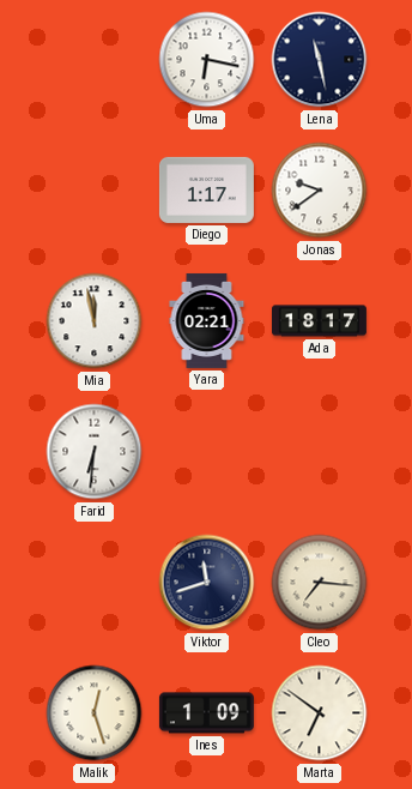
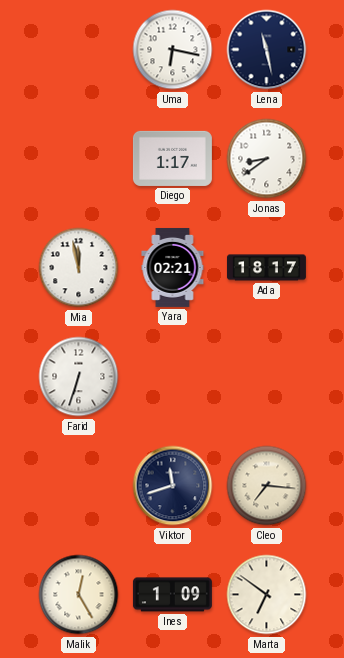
Jonas: 9:39 -> 8:39 (267, 159)
Farid: 6:31 -> 6:33 (79, 377)
Malik: 12:27 -> 12:25 (79, 595)
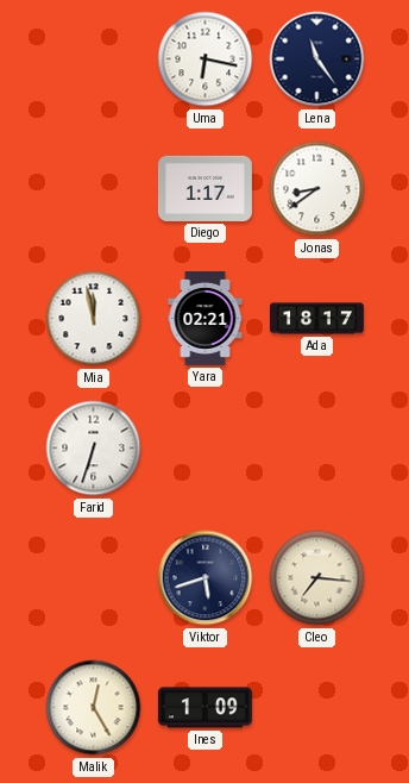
Lena: 11:28 -> 11:24 (317, 59)
Viktor: 11:42 -> 5:42 (206, 578)
Marta: 6:51 -> none (267, 595)
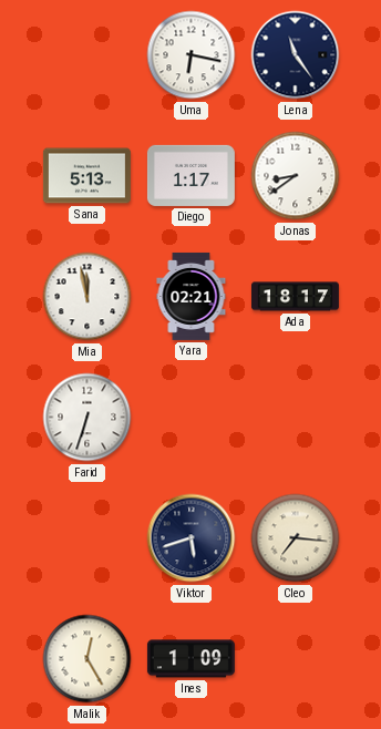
Sana: none -> 5:13 (86, 176)
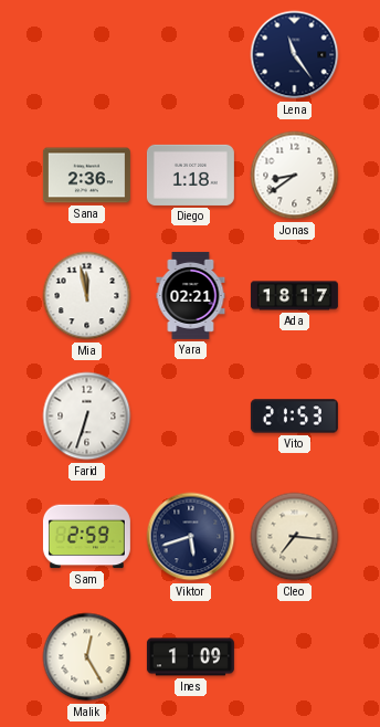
Uma: 6:17 -> none (192, 55)
Sana: 5:13 -> 2:36 (86, 176)
Diego: 1:17 -> 1:18 (190, 175)
Vito: none -> 21:53 (294, 417)
Sam: none -> 2:59 (86, 537)
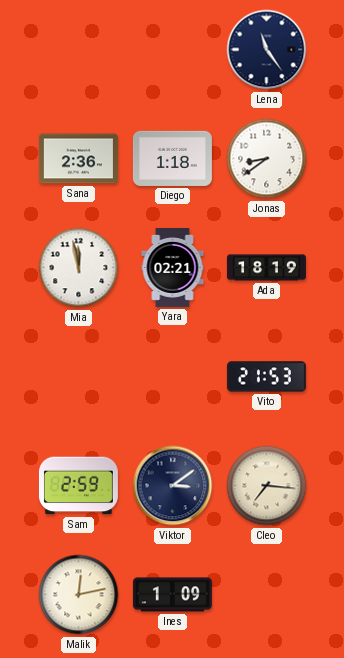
Ada: 18:17 -> 18:19 (266, 268)
Farid: 6:33 -> none (87, 417)
Viktor: 5:42 -> 3:09 (173, 486)
Malik: 12:25 -> 12:13 (79, 595)
